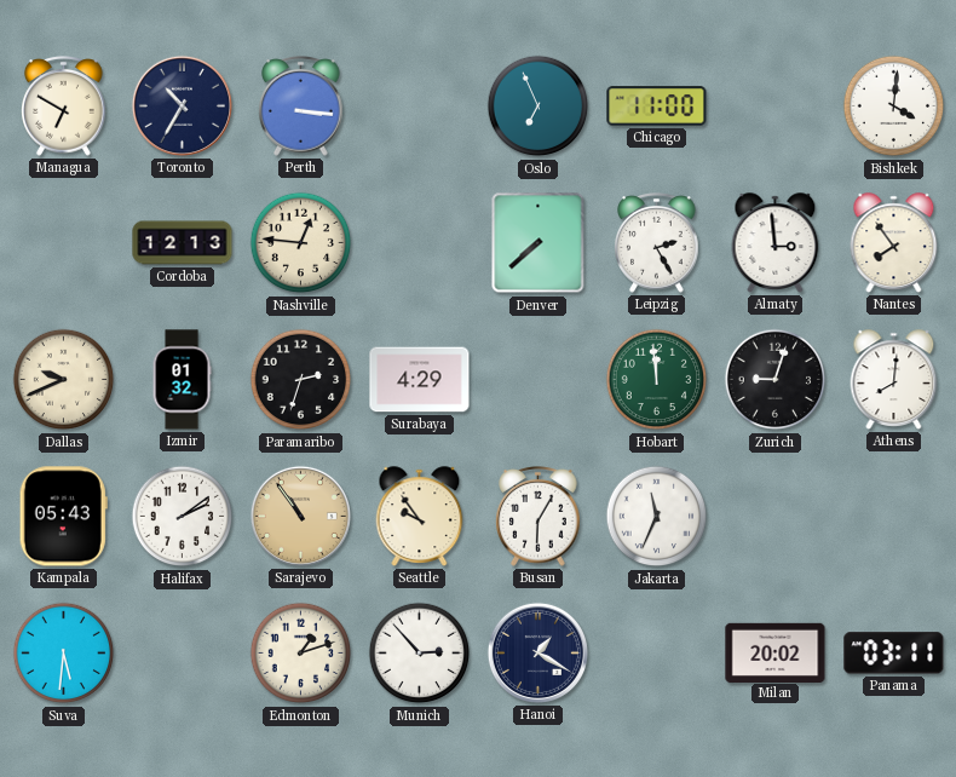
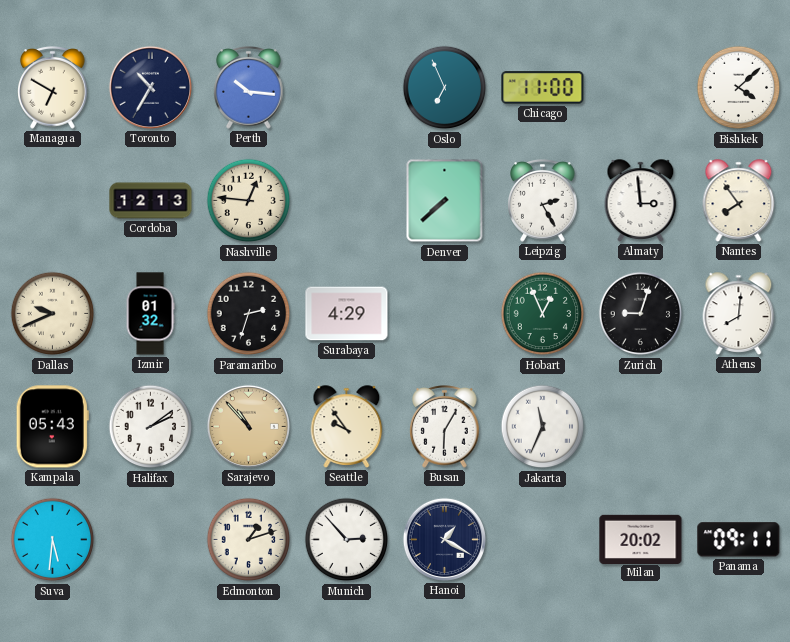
Perth: 3:16 -> 10:16 (249, 88)
Bishkek: 4:01 -> 4:08 (739, 88)
Hobart: 11:59 -> 12:56 (543, 314)
Sarajevo: 10:54 -> 10:53 (248, 426)
Panama: 03:11 -> 09:11 (739, 540)
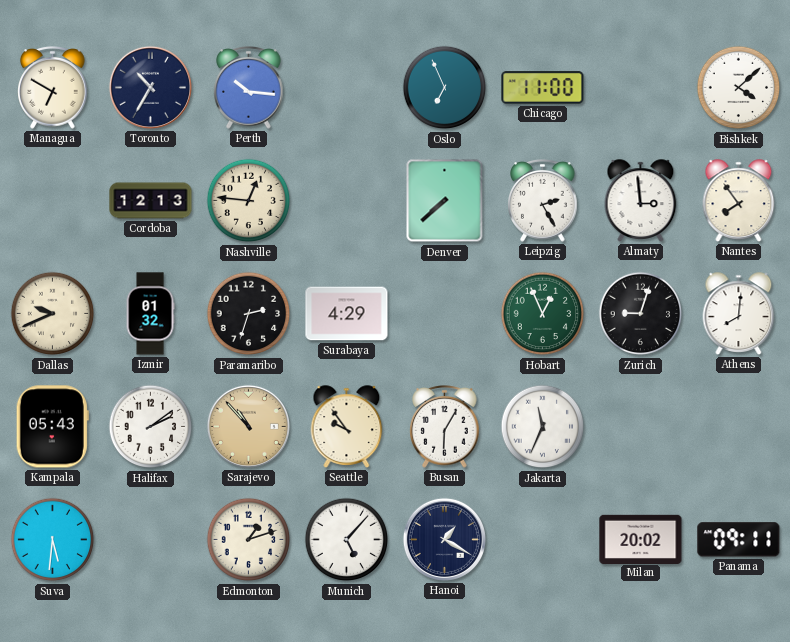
Munich: 2:53 -> 5:07 (347, 540)
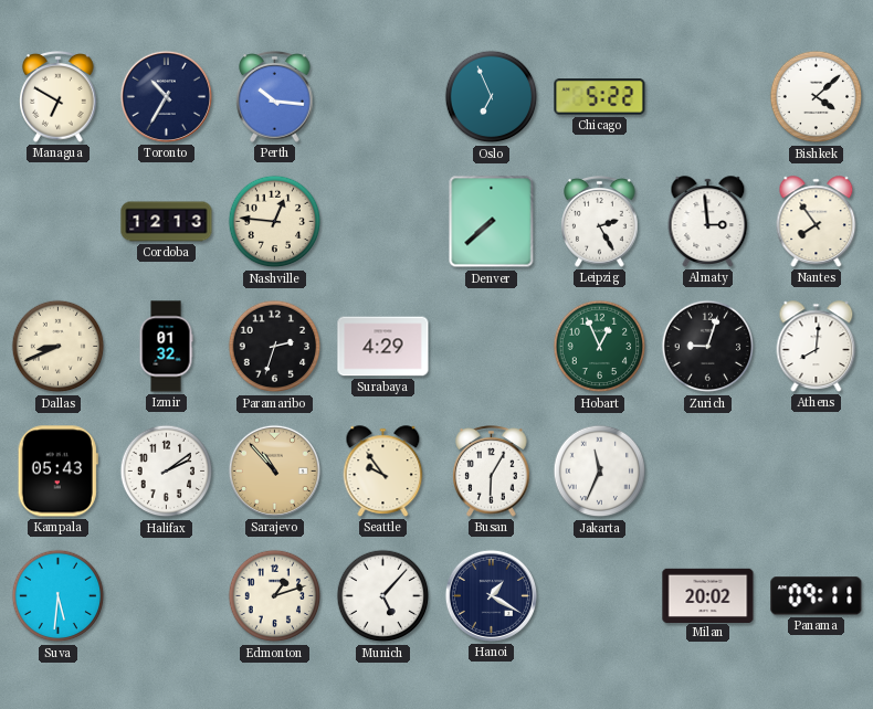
Chicago: 11:00 -> 5:22 (600, 97)
Dallas: 9:41 -> 8:41 (59, 347)
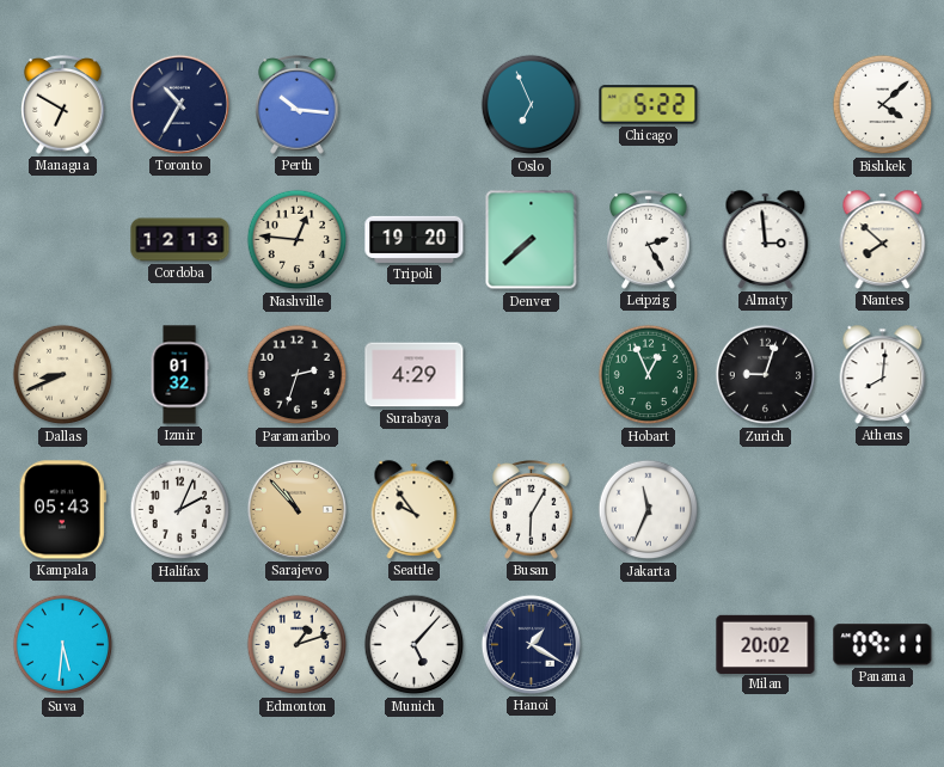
Tripoli: none -> 19:20 (415, 239)
Nantes: 7:54 -> 7:52 (883, 240)
Halifax: 2:09 -> 2:04 (180, 510)
